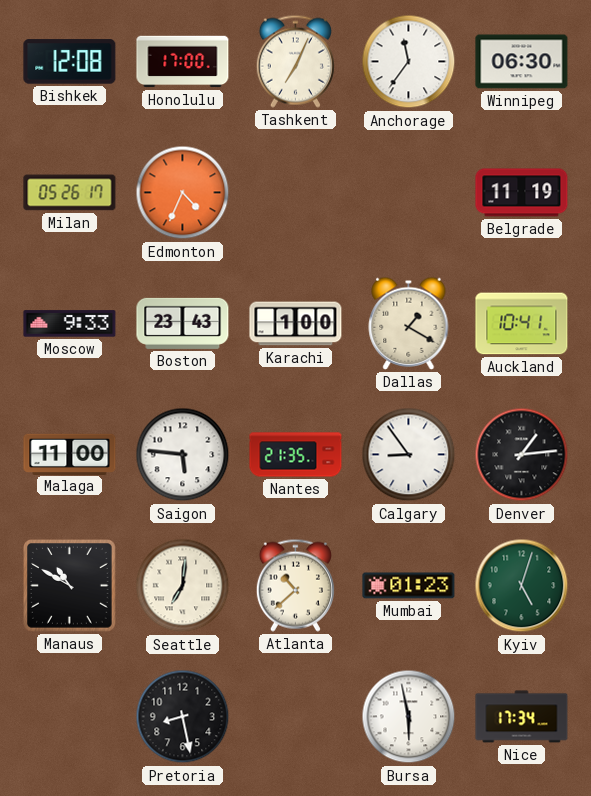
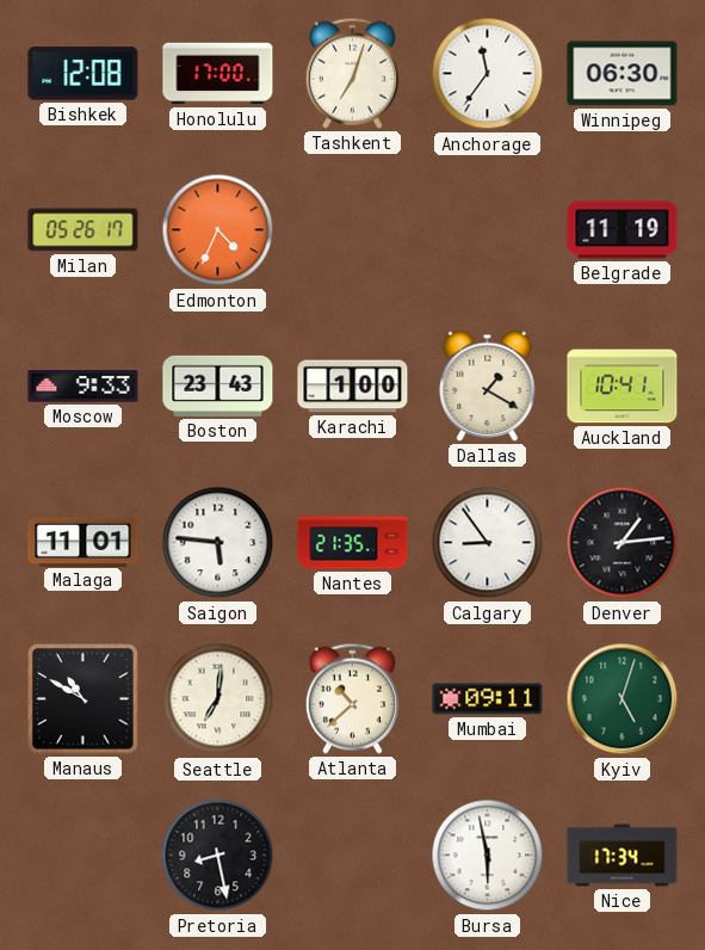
Tashkent: 7:04 -> 7:03 (352, 73)
Malaga: 11:00 -> 11:01 (84, 542)
Mumbai: 01:23 -> 09:11 (488, 699)
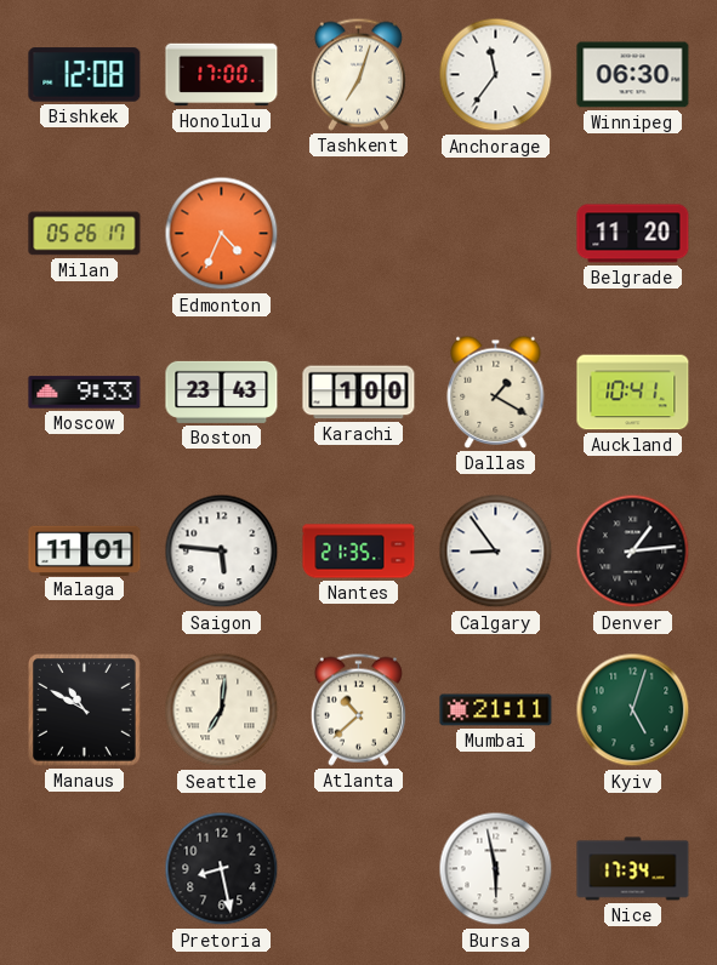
Belgrade: 11:19 -> 11:20 (633, 234)
Mumbai: 09:11 -> 21:11 (496, 710)
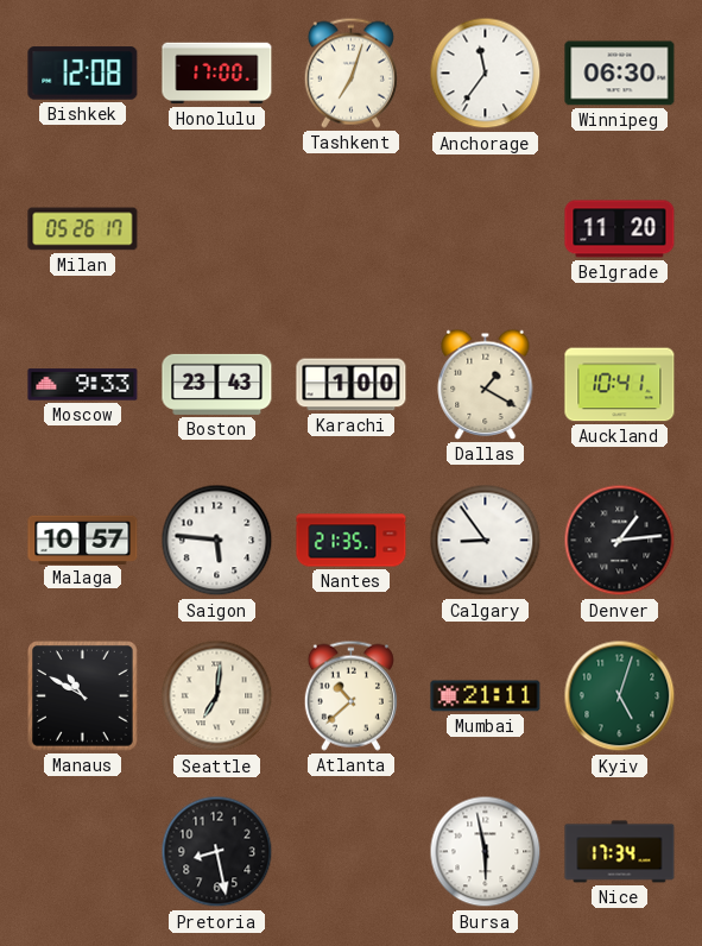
Edmonton: 4:34 -> none (222, 234)
Malaga: 11:01 -> 10:57 (83, 540)
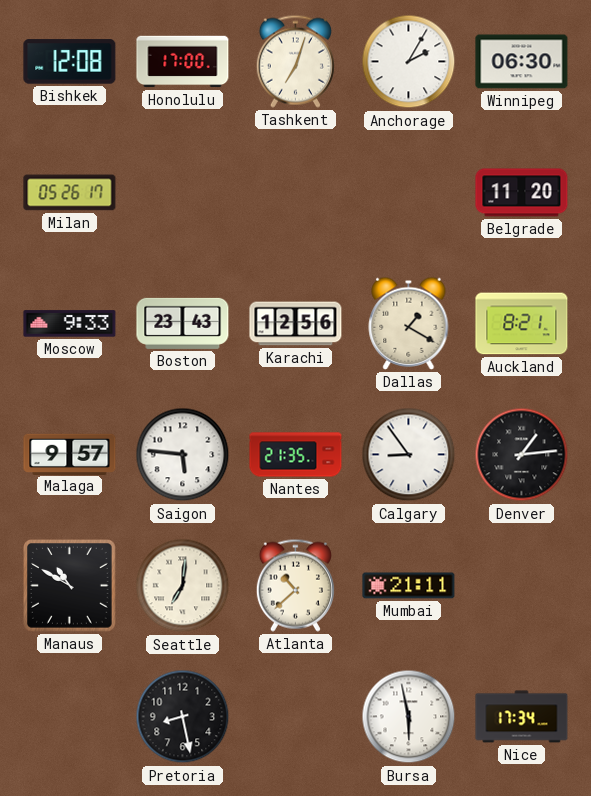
Anchorage: 11:36 -> 2:05 (409, 62)
Karachi: 1:00 -> 12:56 (296, 324)
Auckland: 10:41 -> 8:21 (522, 324)
Malaga: 10:57 -> 9:57 (70, 454)
Kyiv: 5:03 -> none (620, 696)
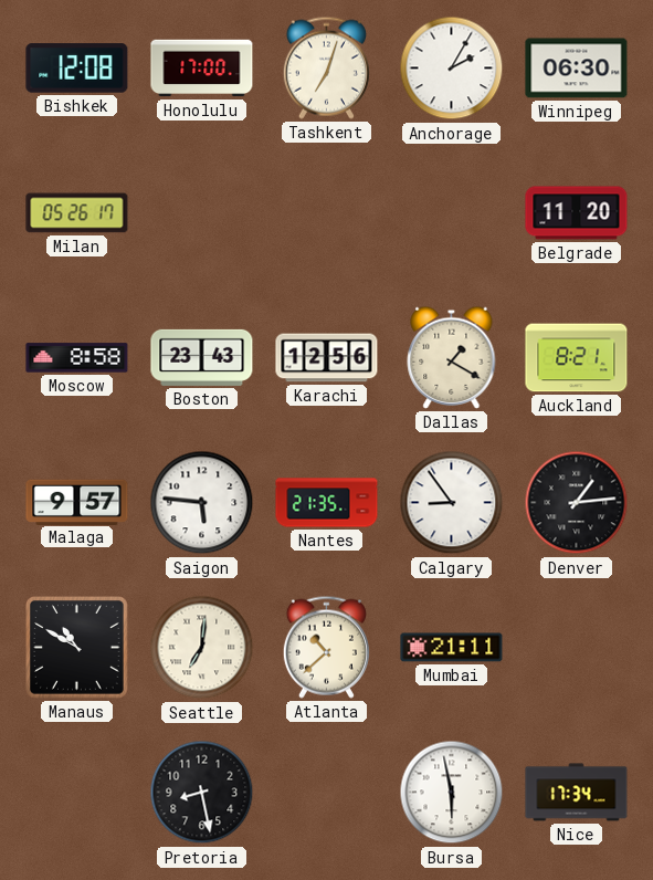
Moscow: 9:33 -> 8:58 (77, 358)
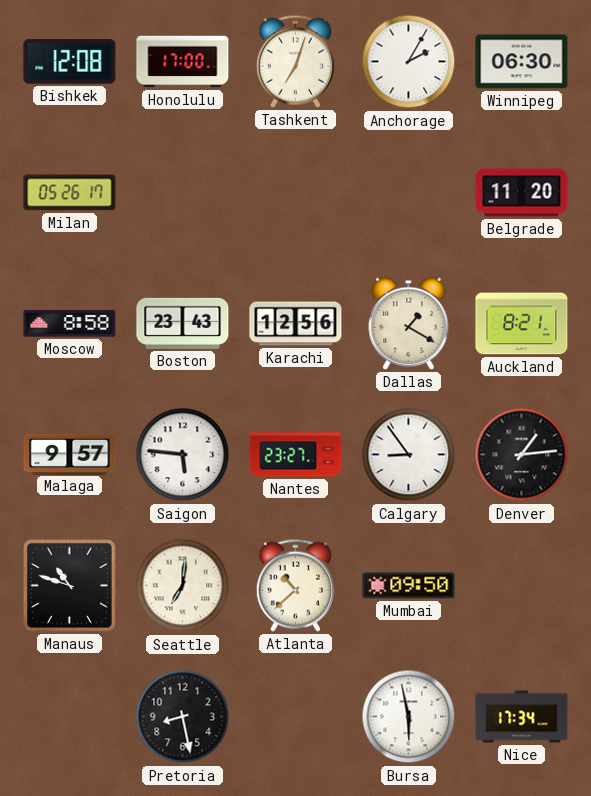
Nantes: 21:35 -> 23:27 (296, 455)
Manaus: 10:50 -> 10:48 (70, 586)
Mumbai: 21:11 -> 09:50 (409, 586)
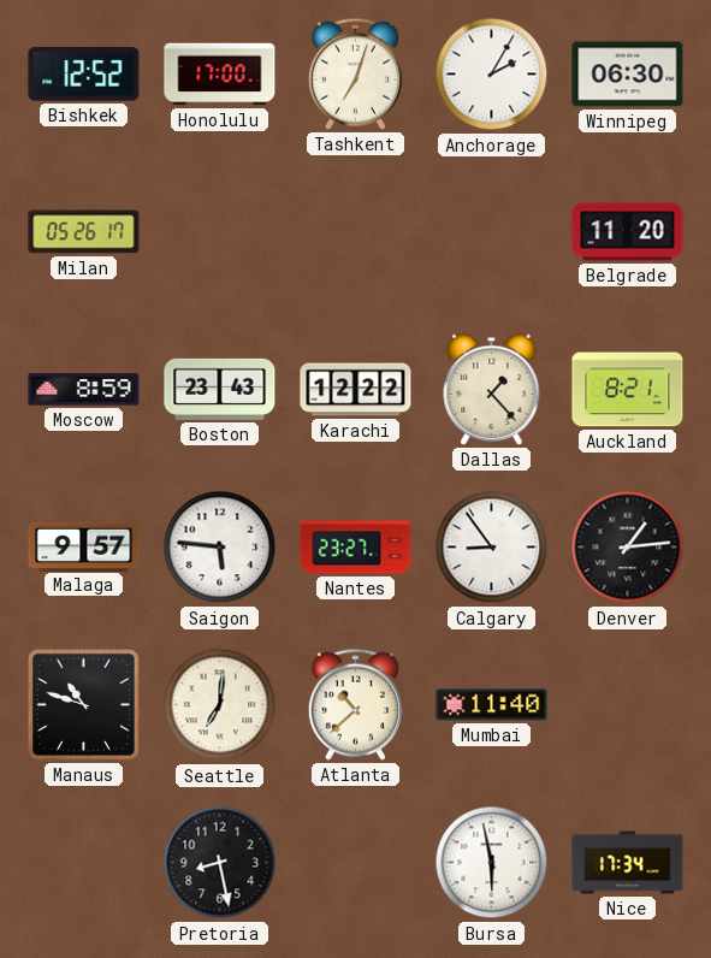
Bishkek: 12:08 -> 12:52 (84, 75)
Moscow: 8:58 -> 8:59 (84, 390)
Karachi: 12:56 -> 12:22 (356, 390)
Dallas: 1:20 -> 1:23 (492, 389)
Mumbai: 09:50 -> 11:40 (492, 705)
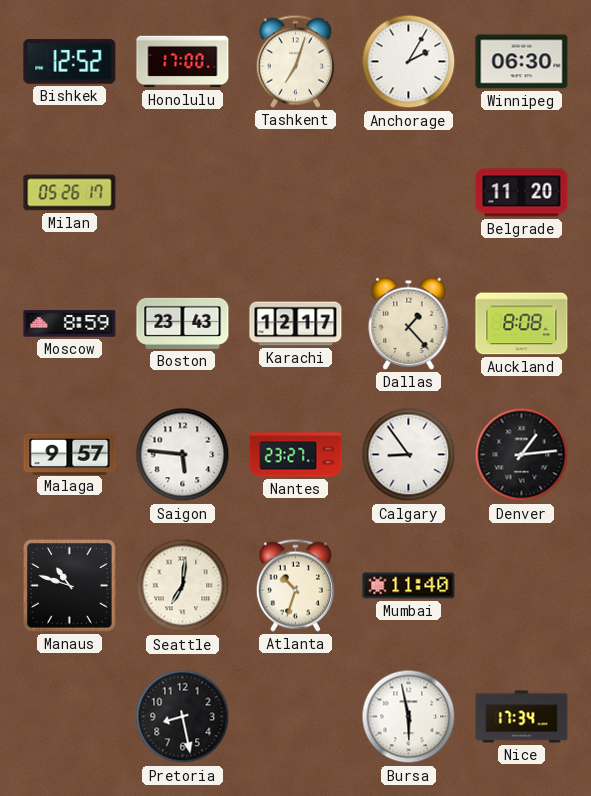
Karachi: 12:22 -> 12:17 (296, 324)
Auckland: 8:21 -> 8:08 (522, 324)
Atlanta: 10:38 -> 10:33 (295, 585)
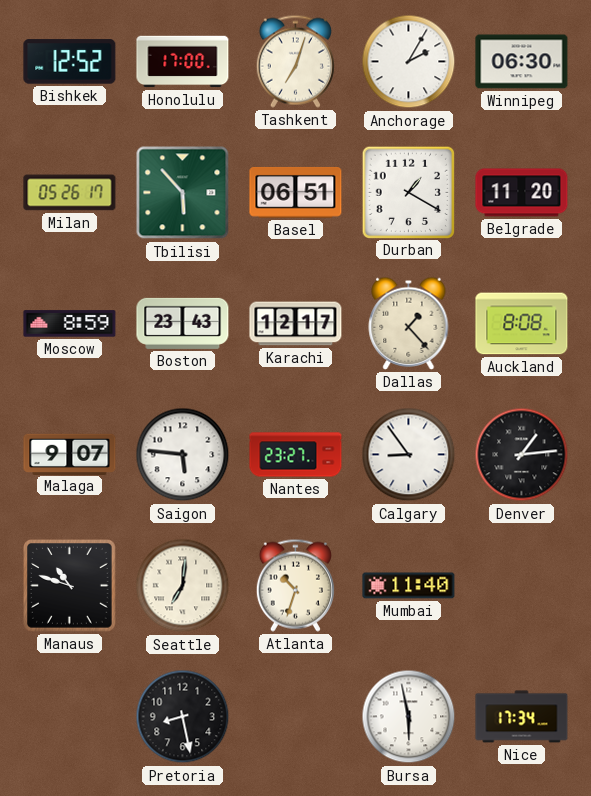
Tbilisi: none -> 5:53 (183, 193)
Basel: none -> 06:51 (296, 192)
Durban: none -> 1:20 (408, 192)
Malaga: 9:57 -> 9:07 (70, 454)
